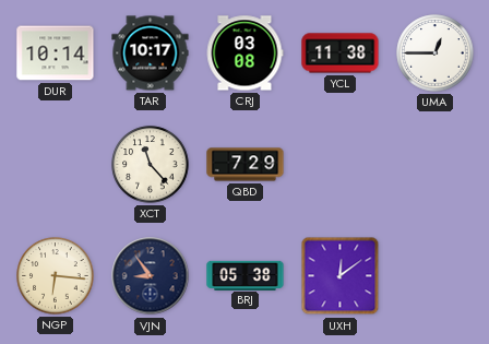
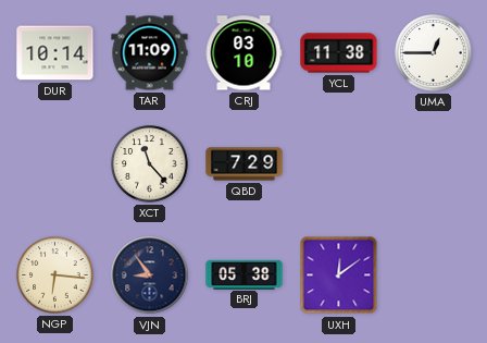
TAR: 10:17 -> 11:09 (150, 53)
CRJ: 03:08 -> 03:10 (243, 53)
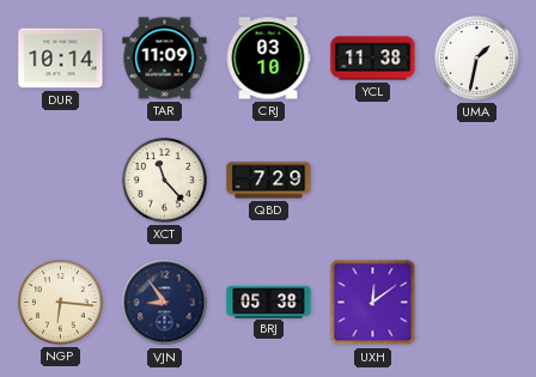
UMA: 12:45 -> 1:32 (477, 59)
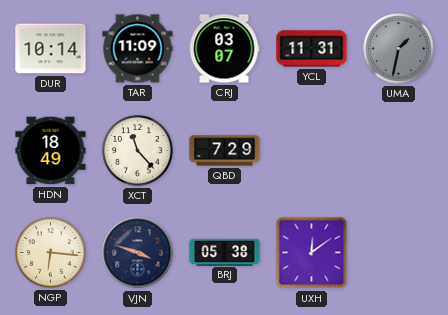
CRJ: 03:10 -> 03:07 (224, 49)
YCL: 11:38 -> 11:31 (312, 49)
UMA dial: white -> grey (399, 49)
HDN: none -> 18:49 (51, 151)
VJN: 8:54 -> 3:48 (138, 253)
